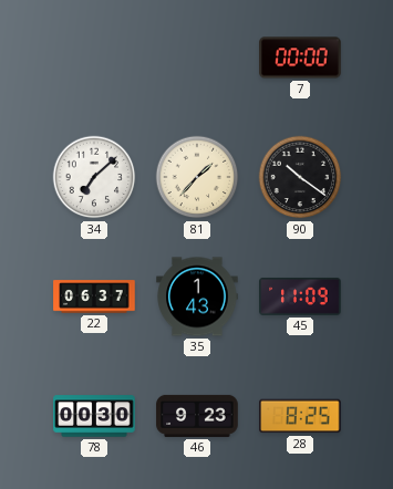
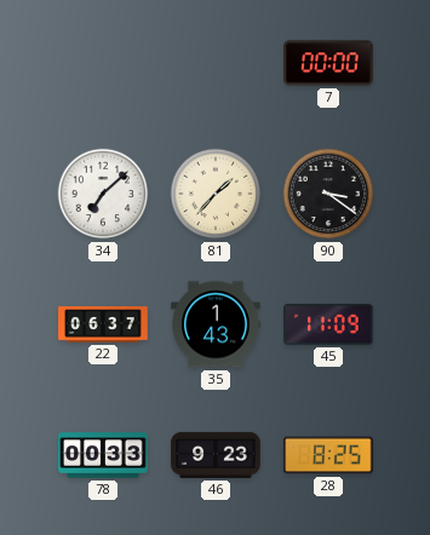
90: 10:21 -> 3:21 (328, 194)
78: 00:30 -> 00:33 (103, 455)
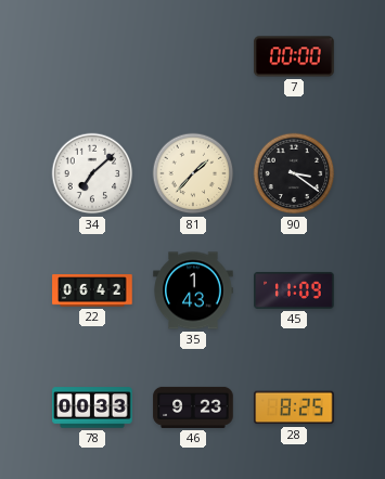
22: 06:37 -> 06:42 (92, 290)
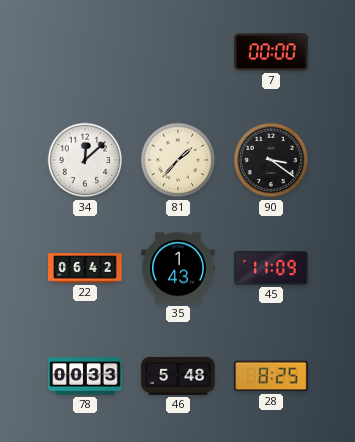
34: 7:08 -> 12:08 (85, 160)
46: 9:23 -> 5:48 (178, 376)
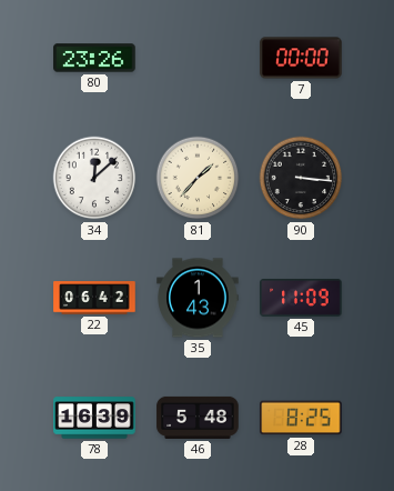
80: none -> 23:26 (94, 58)
90: 3:21 -> 3:16 (301, 178)
78: 00:33 -> 16:39 (94, 418)
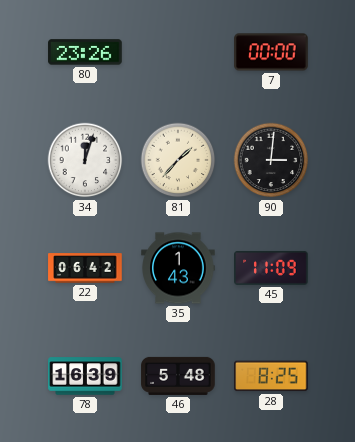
34: 12:08 -> 12:03 (85, 160)
90: 3:16 -> 3:01 (271, 160)
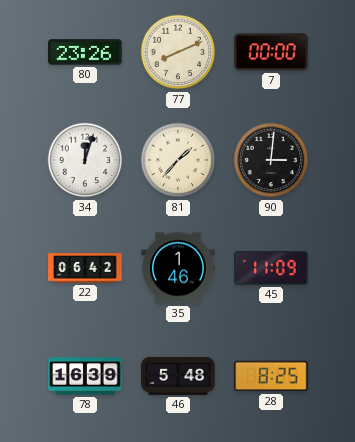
77: none -> 8:11 (178, 52)
35: 1:43 -> 1:46 (178, 268)
